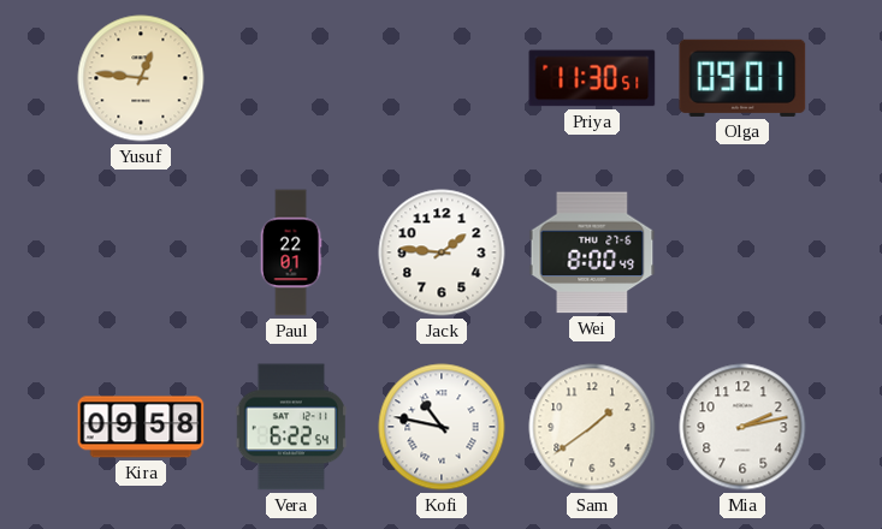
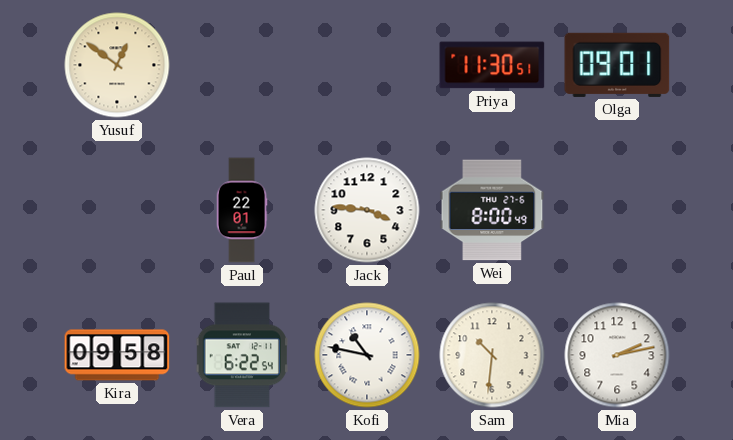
Yusuf: 12:46 -> 12:51 (117, 65)
Jack: 1:46 -> 3:46 (367, 210)
Sam: 1:39 -> 10:31 (492, 355)
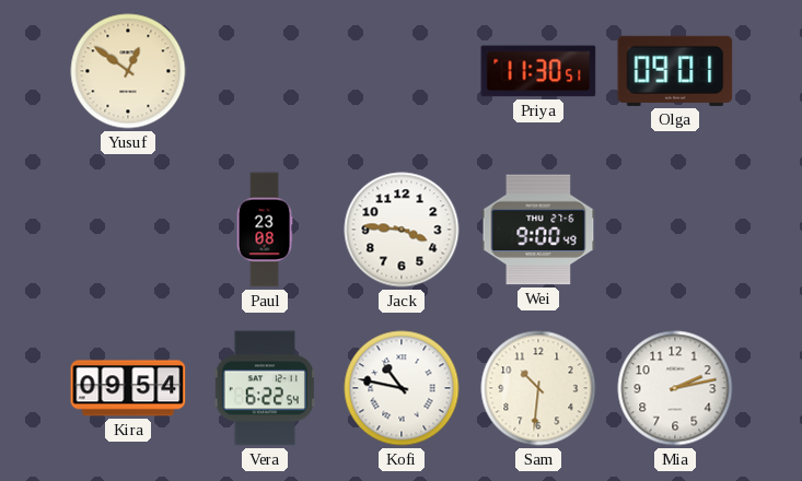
Paul: 22:01 -> 23:08 (265, 230)
Wei: 8:00 -> 9:00 (538, 230)
Kira: 09:58 -> 09:54 (128, 388)
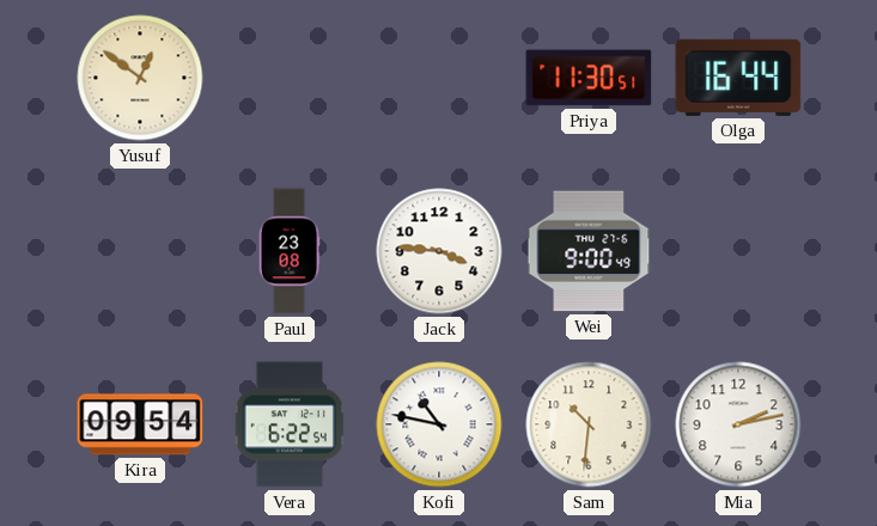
Olga: 09:01 -> 16:44 (738, 78)
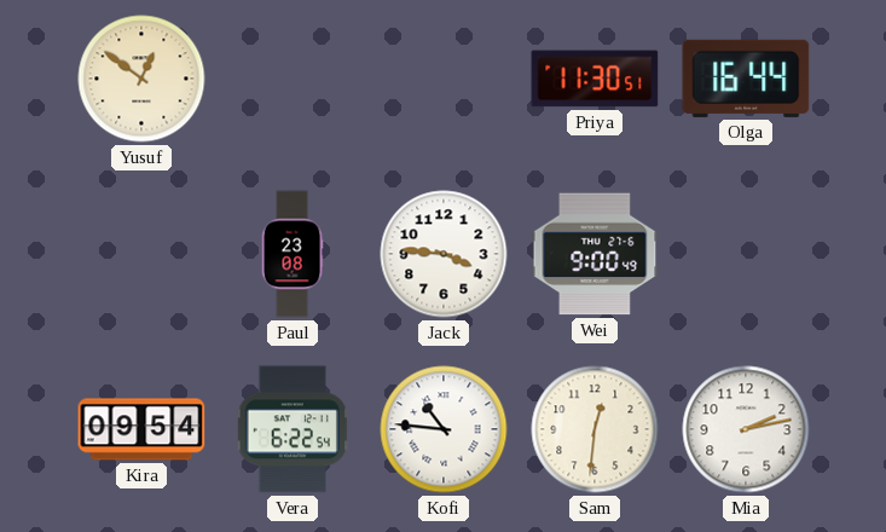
Kofi: 10:47 -> 10:46 (444, 429)
Sam: 10:31 -> 12:31 (595, 429)
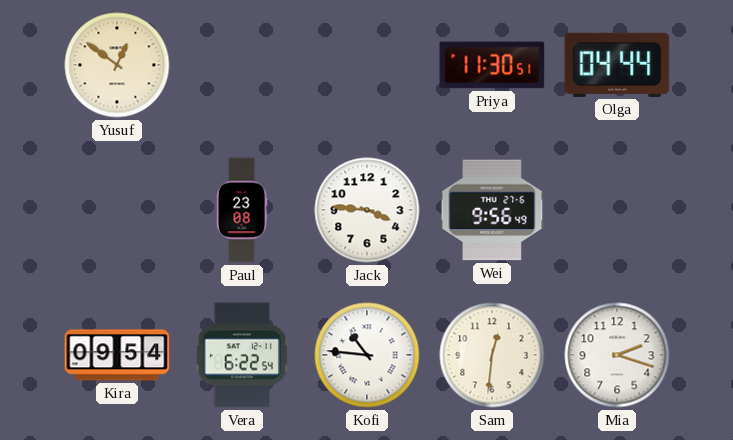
Olga: 16:44 -> 04:44 (617, 65)
Wei: 9:00 -> 9:56 (492, 210)
Mia: 2:13 -> 2:18 (617, 355)
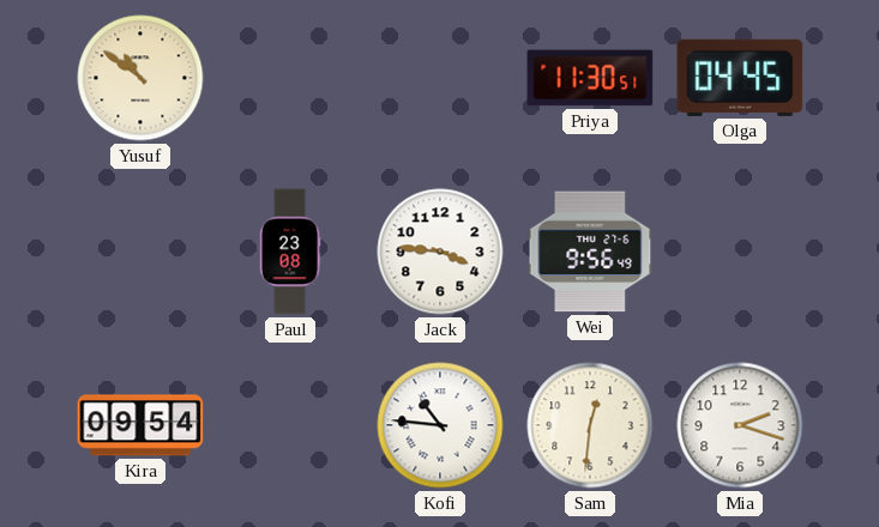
Yusuf: 12:51 -> 10:51 (140, 78)
Olga: 04:44 -> 04:45 (740, 78)
Vera: 6:22 -> none (242, 355)
